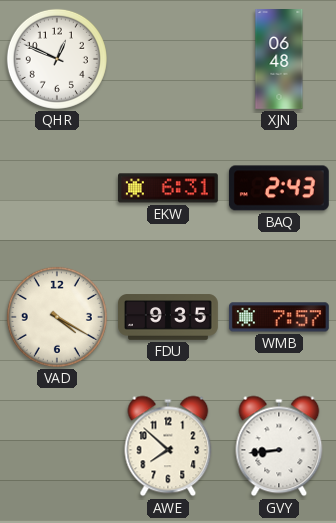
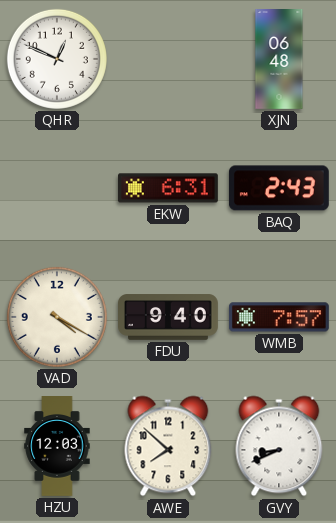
FDU: 9:35 -> 9:40 (169, 317)
HZU: none -> 12:03 (57, 447)
GVY: 8:44 -> 8:41 (279, 446)
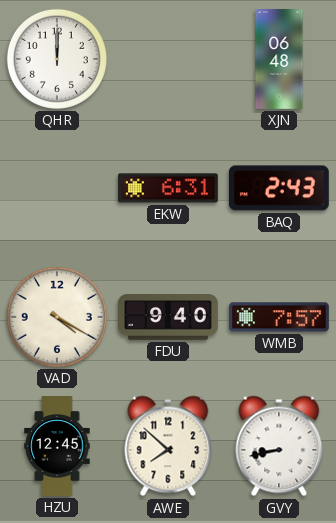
QHR: 12:49 -> 12:00 (57, 59)
HZU: 12:03 -> 12:45 (57, 447)
GVY: 8:41 -> 8:43 (279, 446)
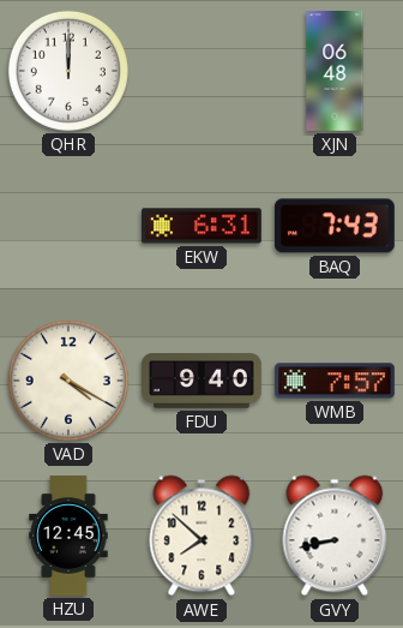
BAQ: 2:43 -> 7:43 (335, 226)
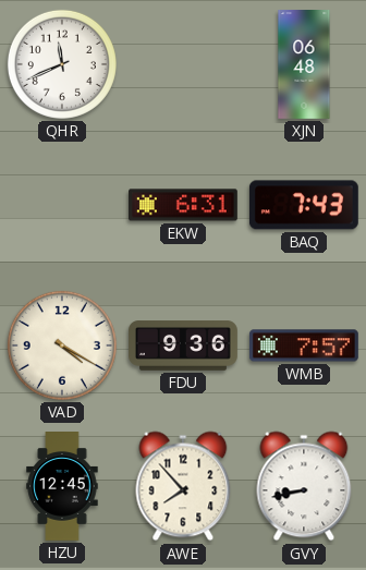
QHR: 12:00 -> 11:41 (62, 64)
FDU: 9:40 -> 9:36 (184, 345)
AWE: 7:52 -> 7:53 (183, 486)
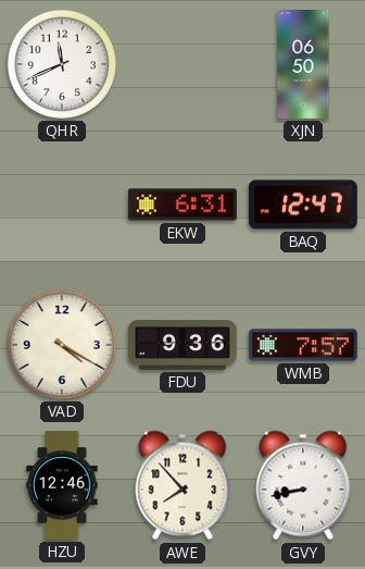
XJN: 06:48 -> 06:50 (303, 65)
BAQ: 7:43 -> 12:47 (303, 205)
HZU: 12:45 -> 12:46 (62, 486)
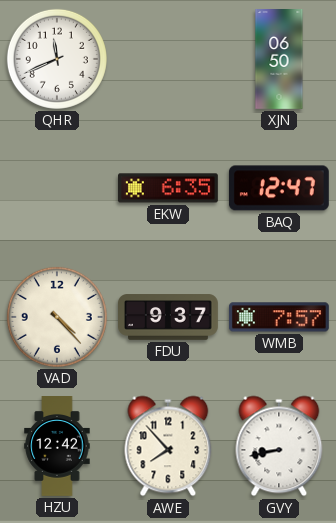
EKW: 6:31 -> 6:35 (169, 188)
VAD: 4:20 -> 4:23 (57, 317)
FDU: 9:36 -> 9:37 (169, 317)
HZU: 12:46 -> 12:42 (57, 447)
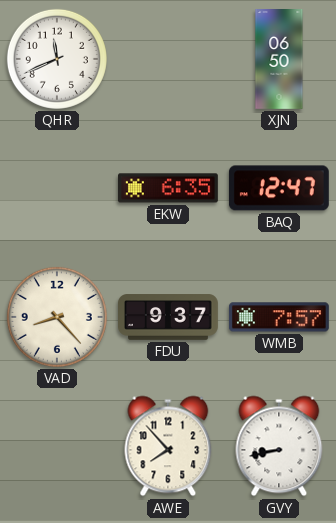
VAD: 4:23 -> 8:23 (57, 317)
HZU: 12:42 -> none (57, 447)
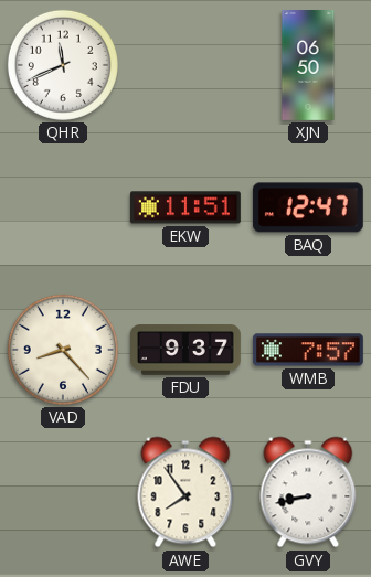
EKW: 6:35 -> 11:51 (187, 207)
AWE: 7:53 -> 7:54 (185, 492)
